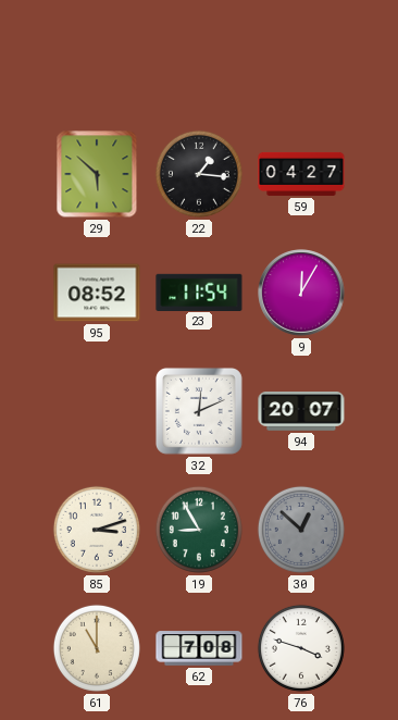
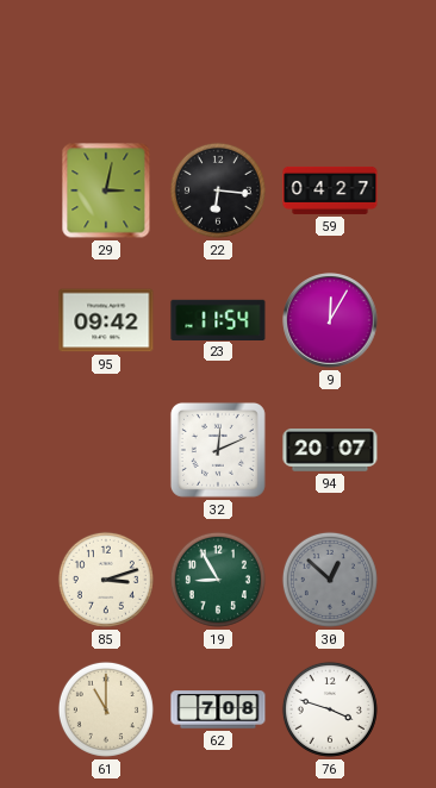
29: 5:52 -> 3:02 (106, 190)
22: 1:16 -> 6:16 (218, 190)
95: 08:52 -> 09:42 (106, 320)
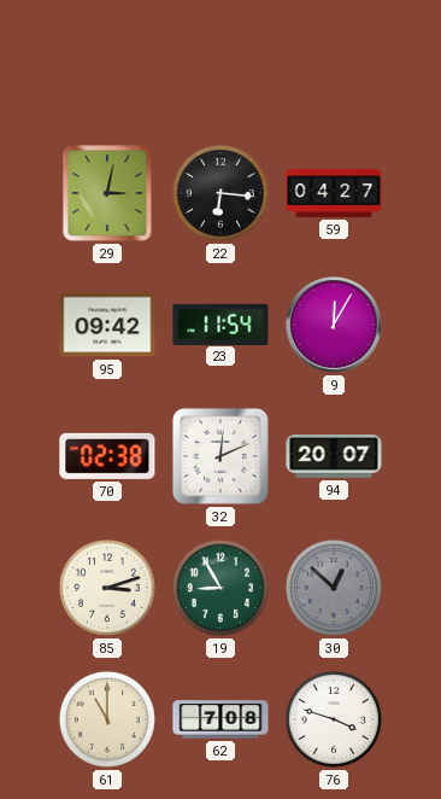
70: none -> 02:38 (107, 456)
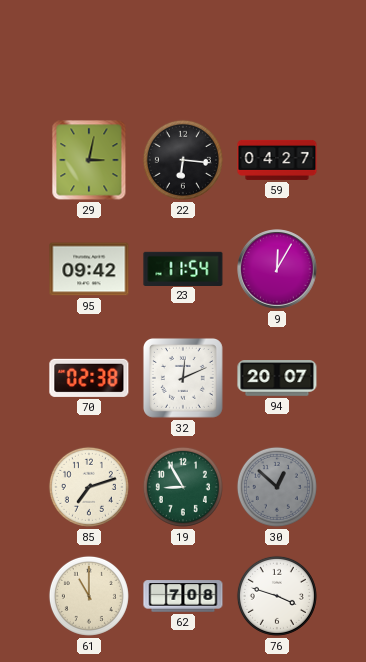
85: 3:12 -> 7:12 (89, 487)
